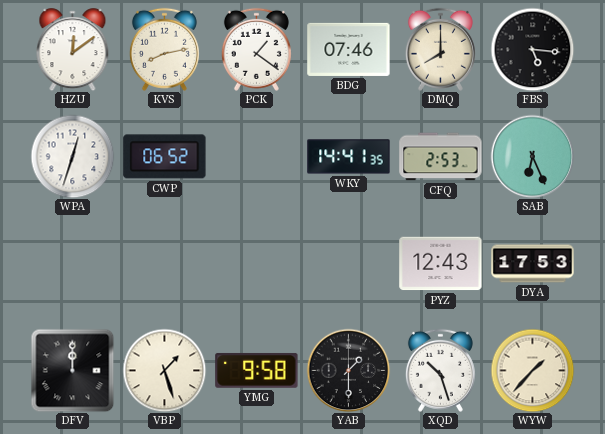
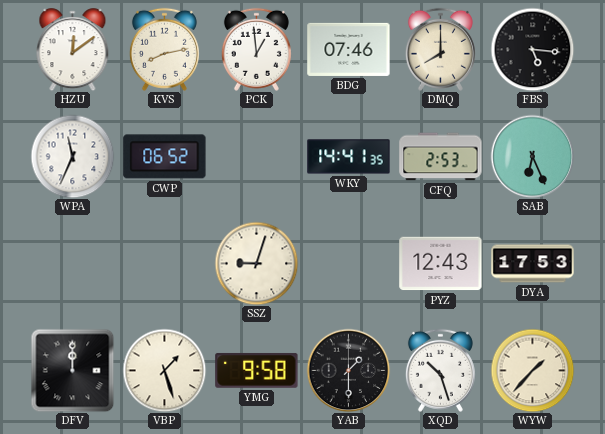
PCK: 1:21 -> 12:59 (256, 49)
WPA: 12:33 -> 11:34 (72, 156)
SSZ: none -> 9:03 (256, 263)
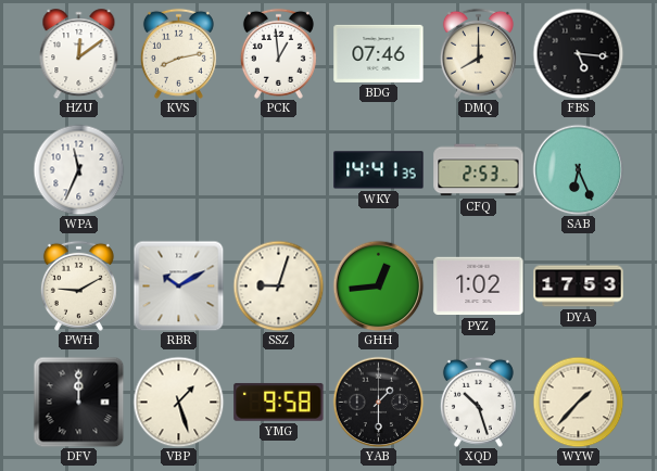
CWP: 06:52 -> none (165, 157)
PWH: none -> 9:10 (78, 285)
RBR: none -> 10:10 (178, 285)
GHH: none -> 12:44 (378, 285)
PYZ: 12:43 -> 1:02 (479, 287)
